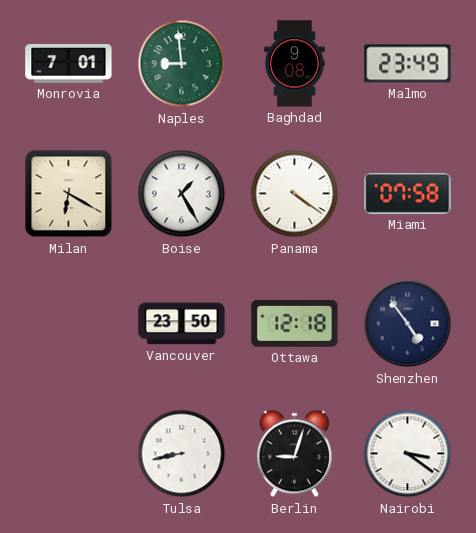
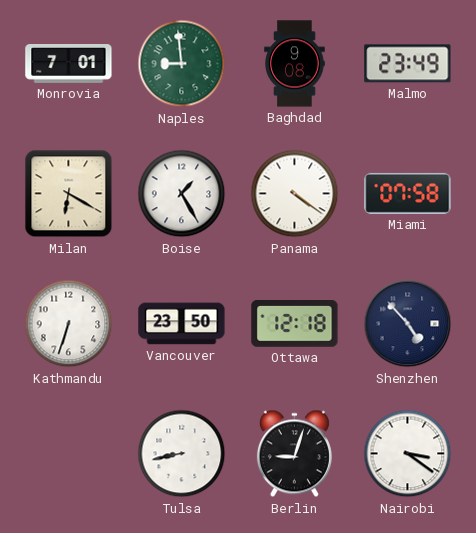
Kathmandu: none -> 6:33 (69, 324)
Shenzhen: 4:54 -> 4:53 (408, 324)
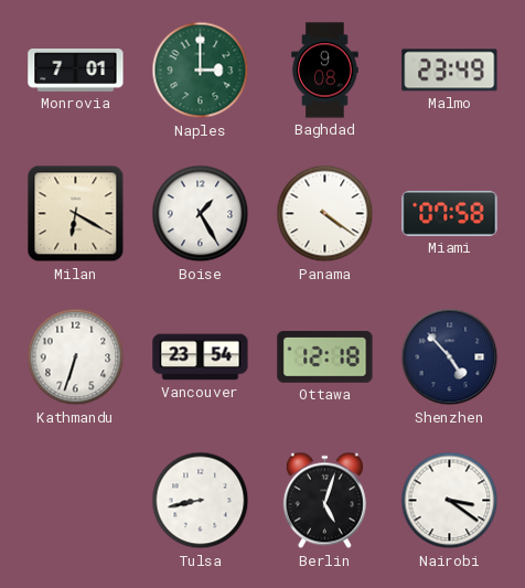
Naples: 8:59 -> 3:00 (201, 71)
Vancouver: 23:50 -> 23:54 (201, 357)
Berlin: 9:03 -> 5:03 (324, 501)
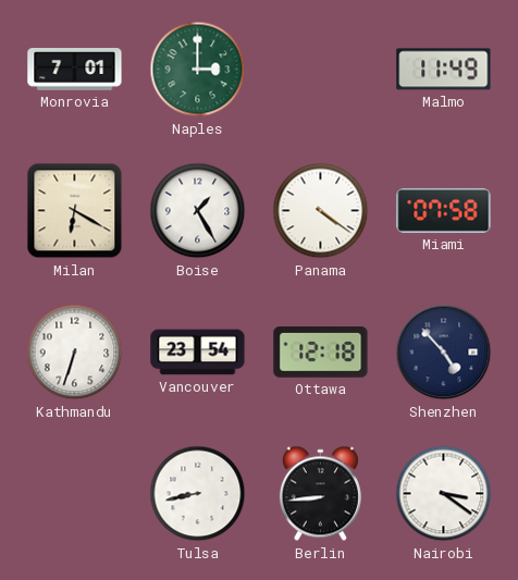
Baghdad: 9:08 -> none (325, 71)
Malmo: 23:49 -> 11:49 (444, 70)
Berlin: 5:03 -> 8:44 (320, 494)
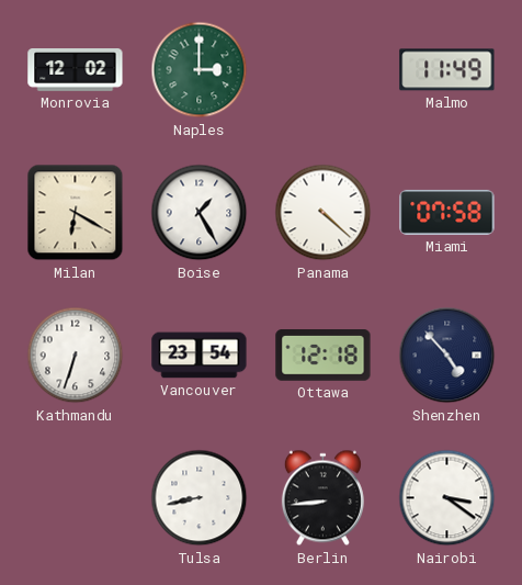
Monrovia: 7:01 -> 12:02 (76, 70)
Panama: 4:21 -> 4:22 (324, 213)
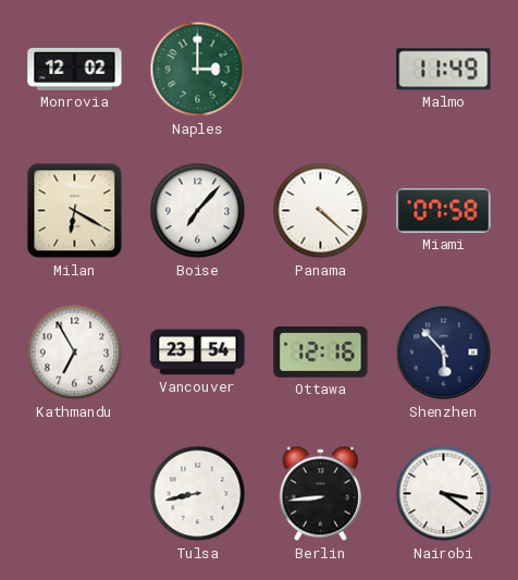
Boise: 1:25 -> 7:07 (198, 211)
Kathmandu: 6:33 -> 6:55 (75, 353)
Ottawa: 12:18 -> 12:16 (321, 353)
Shenzhen: 4:53 -> 5:53 (444, 353)
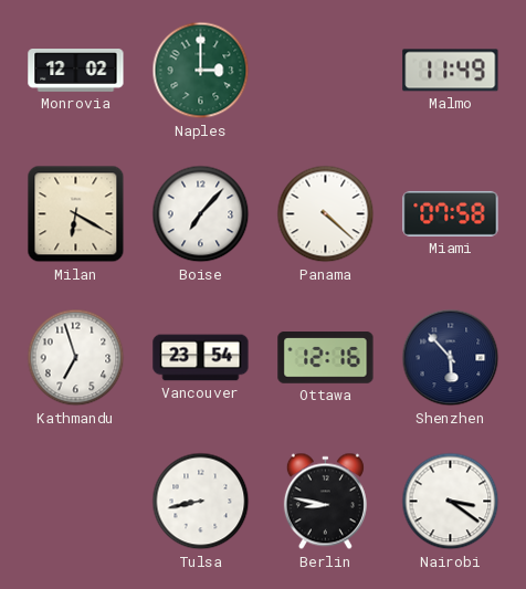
Kathmandu: 6:55 -> 6:57 (76, 358)
Berlin: 8:44 -> 8:47 (325, 502)
